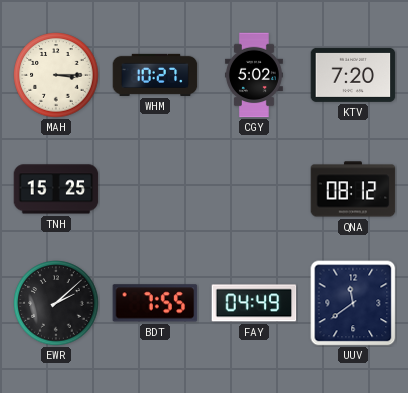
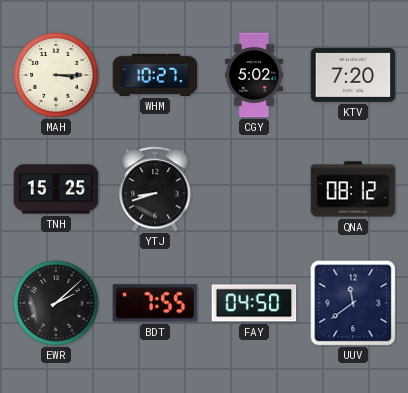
YTJ: none -> 8:42 (155, 189)
FAY: 04:49 -> 04:50 (254, 303)
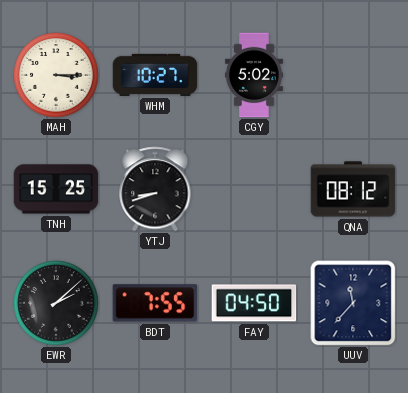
KTV: 7:20 -> none (353, 75)
UUV: 11:39 -> 11:37 (353, 303)
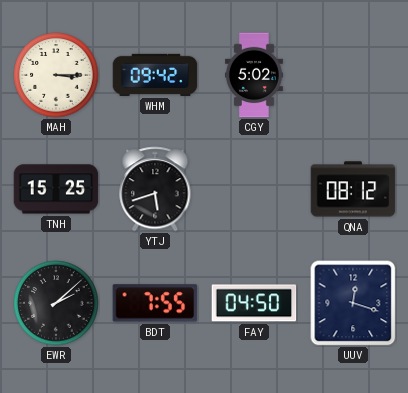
WHM: 10:27 -> 09:42 (155, 75)
YTJ: 8:42 -> 5:42 (155, 189)
UUV: 11:37 -> 12:18 (353, 303)
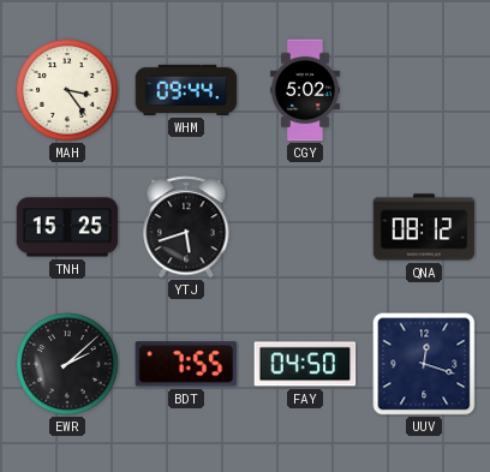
MAH: 3:15 -> 3:24 (67, 90)
WHM: 09:42 -> 09:44 (186, 90)
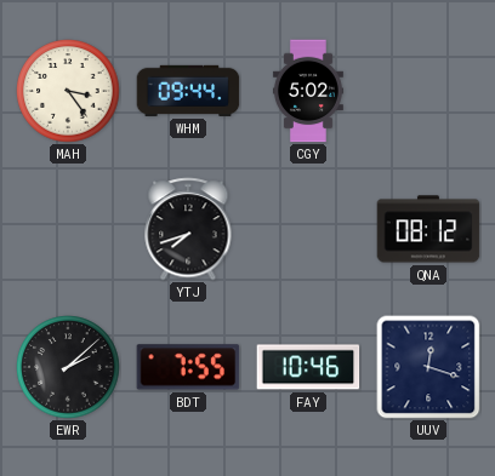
TNH: 15:25 -> none (67, 227)
YTJ: 5:42 -> 7:42 (188, 229)
FAY: 04:50 -> 10:46 (308, 367)
